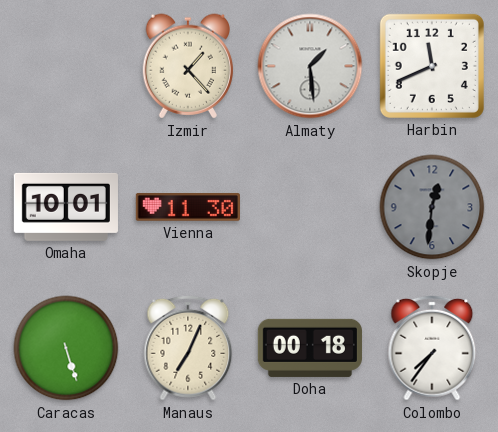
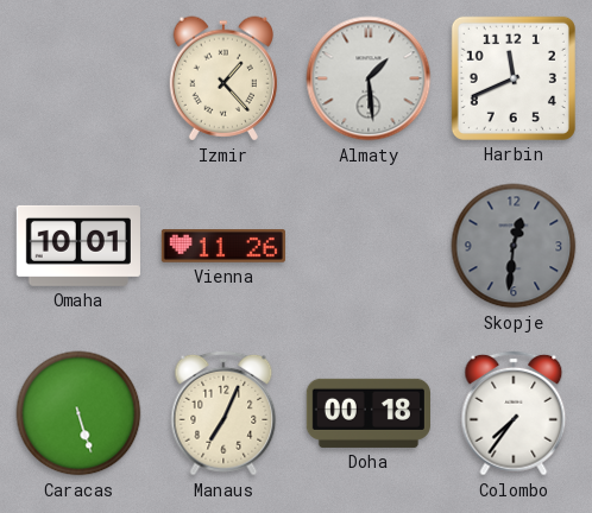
Vienna: 11:30 -> 11:26 (223, 247)
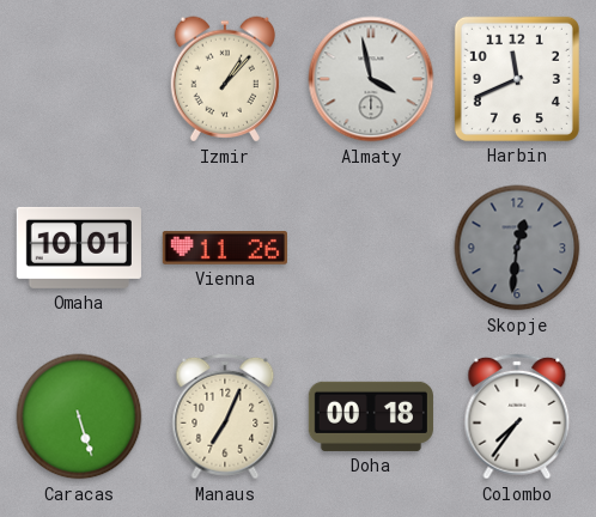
Izmir: 1:23 -> 1:07 (224, 79)
Almaty: 1:29 -> 3:58 (371, 79)
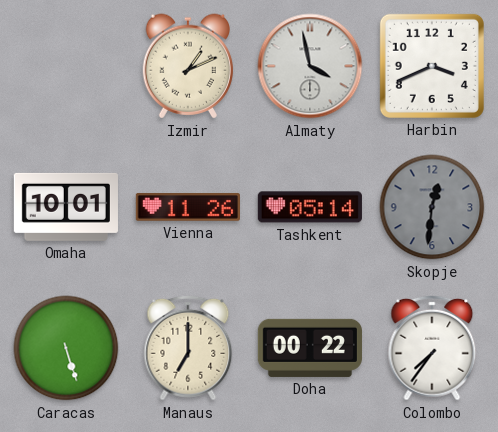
Izmir: 1:07 -> 1:11 (187, 66)
Harbin: 11:41 -> 3:41 (432, 66)
Tashkent: none -> 05:14 (310, 207)
Manaus: 7:04 -> 7:00 (188, 348)
Doha: 00:18 -> 00:22 (310, 348)
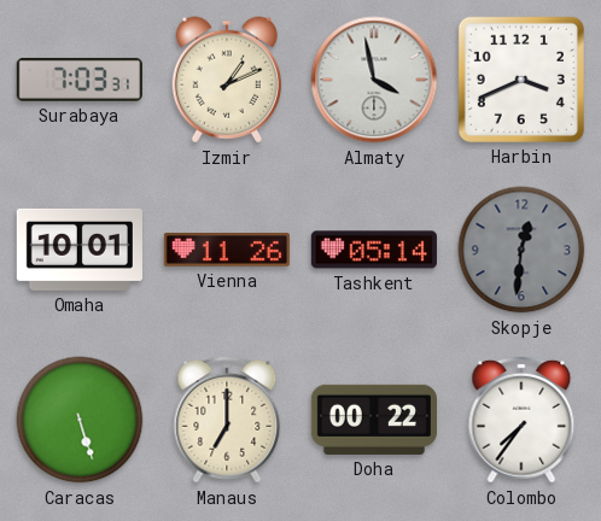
Surabaya: none -> 7:03 (80, 80)
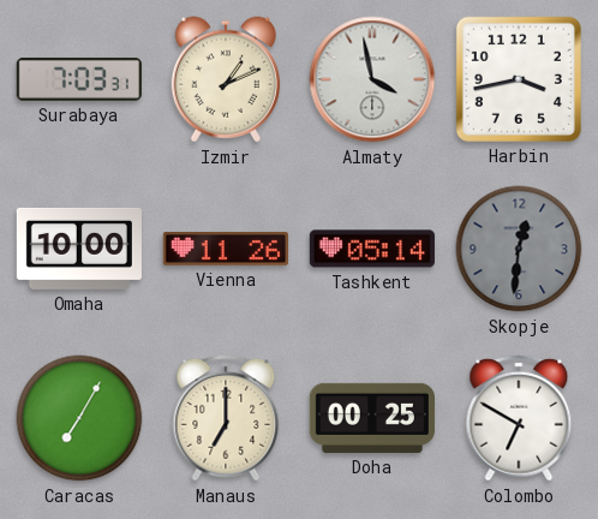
Harbin: 3:41 -> 3:43 (519, 79)
Omaha: 10:01 -> 10:00 (79, 249)
Caracas: 5:27 -> 7:05 (79, 418)
Doha: 00:22 -> 00:25 (372, 418)
Colombo: 7:36 -> 6:50 (519, 418)
